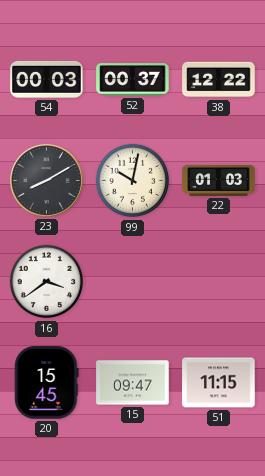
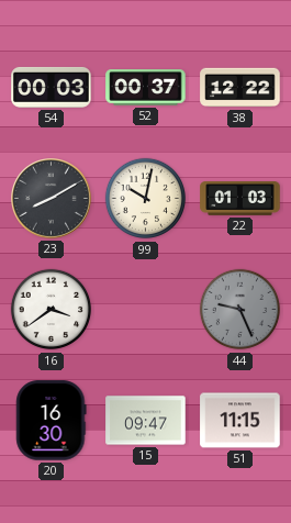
44: none -> 9:26 (240, 310)
20: 15:45 -> 16:30 (52, 421)
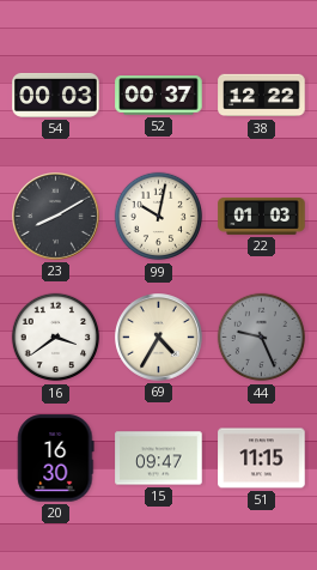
69: none -> 4:35 (159, 338)
